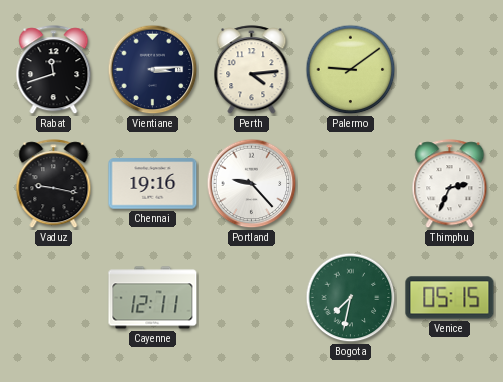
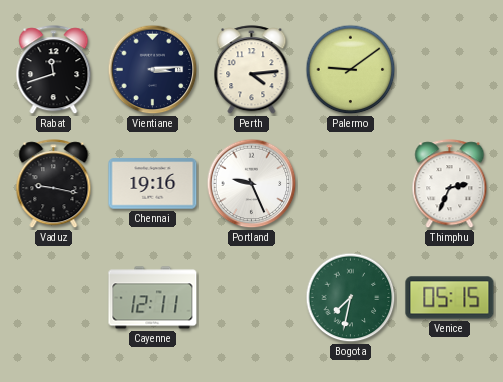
Portland: 9:23 -> 9:26 (252, 184)
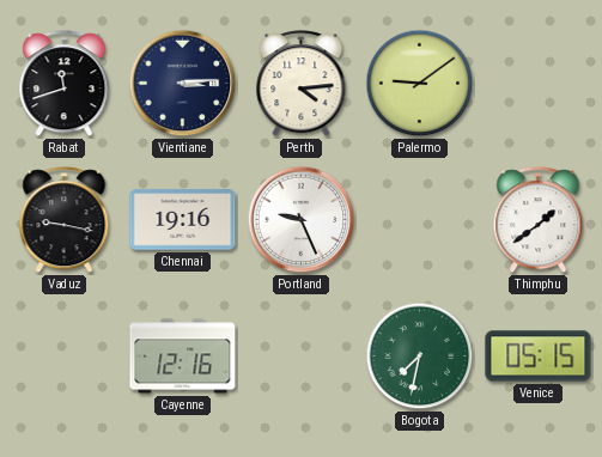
Thimphu: 2:34 -> 1:39 (539, 220)
Cayenne: 12:11 -> 12:16 (183, 357)
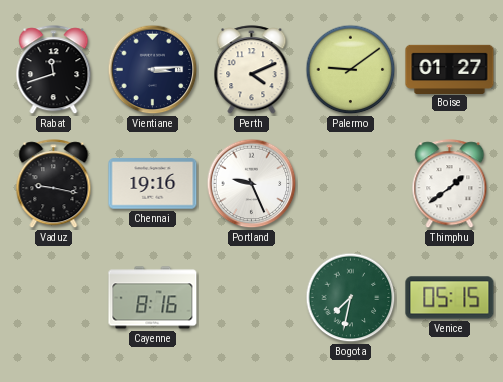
Perth: 4:14 -> 4:11 (252, 70)
Boise: none -> 01:27 (450, 69)
Cayenne: 12:16 -> 8:16 (153, 298)
